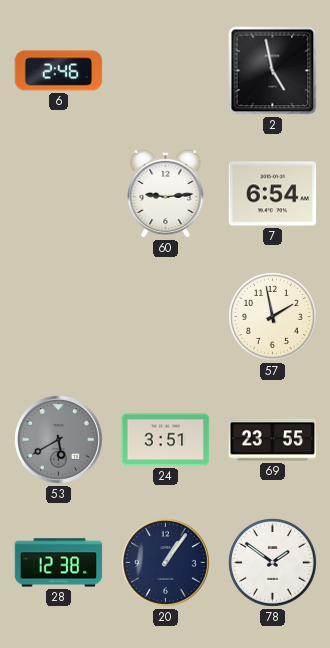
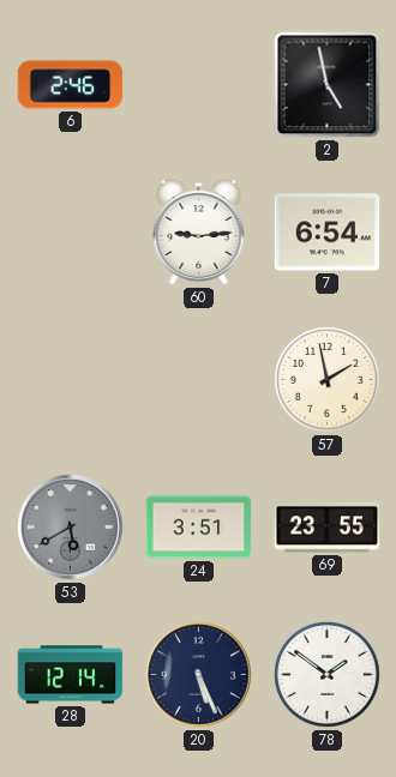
28: 12:38 -> 12:14 (71, 675)
20: 1:06 -> 5:26 (199, 675)
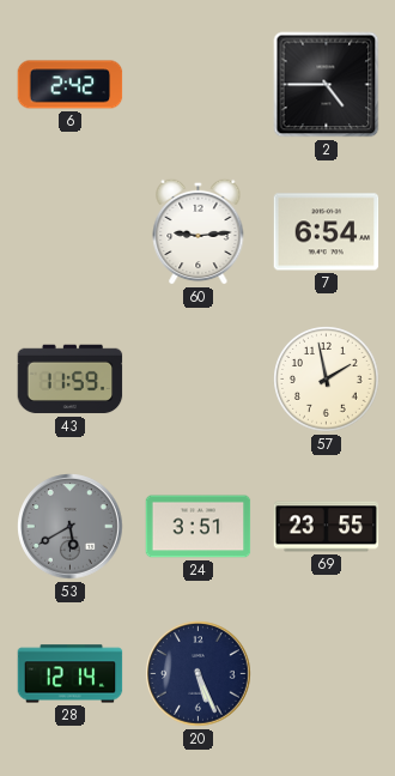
6: 2:46 -> 2:42 (71, 85)
2: 4:58 -> 4:45 (327, 85)
43: none -> 11:59 (71, 380)
78: 1:51 -> none (328, 675)
